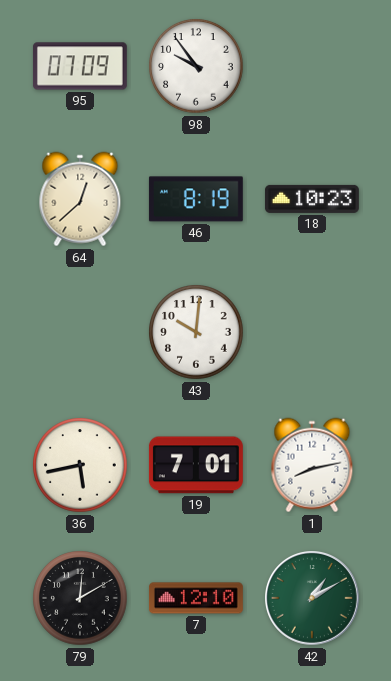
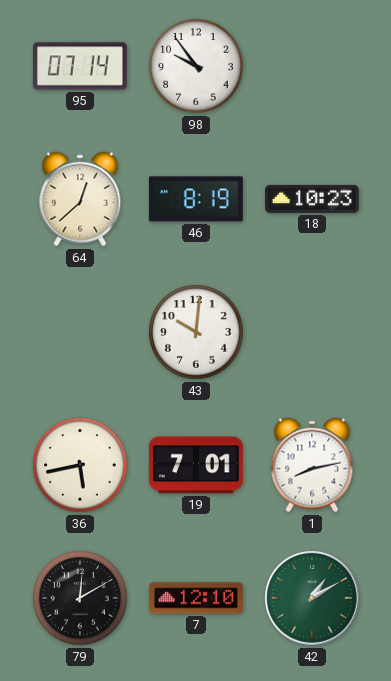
95: 07:09 -> 07:14 (80, 66)
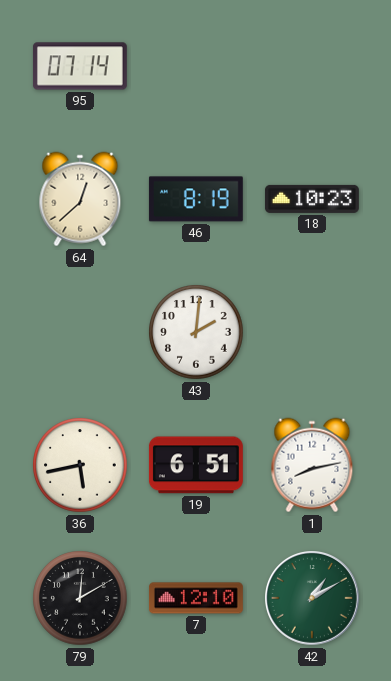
98: 9:54 -> none (196, 66)
43: 10:01 -> 2:01 (196, 332)
19: 7:01 -> 6:51 (196, 465)
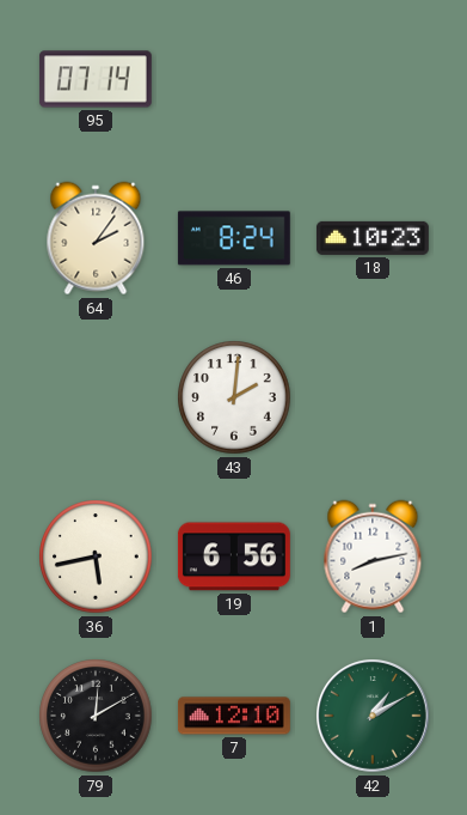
64: 12:38 -> 2:06 (96, 238)
46: 8:19 -> 8:24 (234, 238)
19: 6:51 -> 6:56 (234, 556)
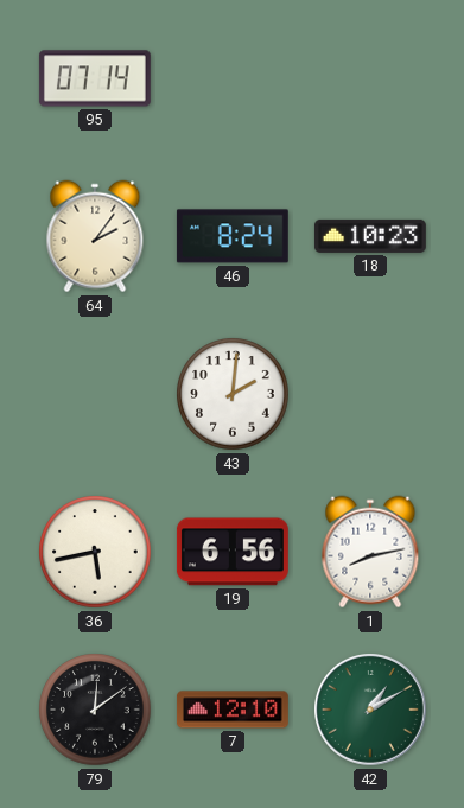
79: 12:10 -> 12:09 (95, 710)
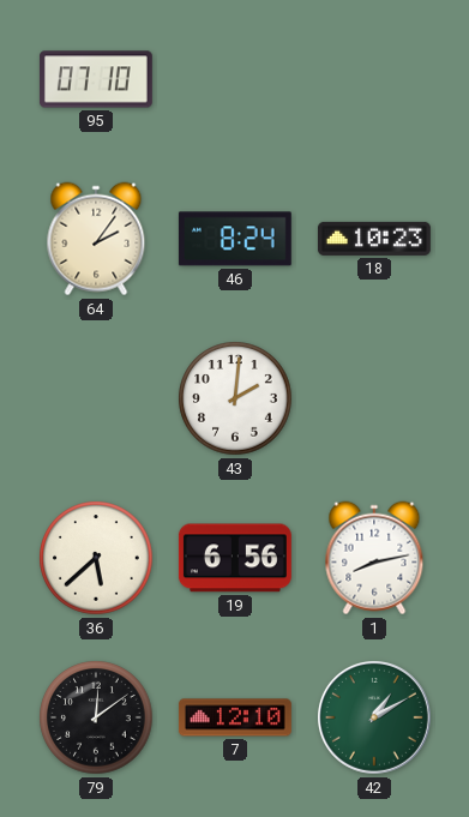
95: 07:14 -> 07:10 (96, 79)
36: 5:43 -> 5:38 (96, 558)
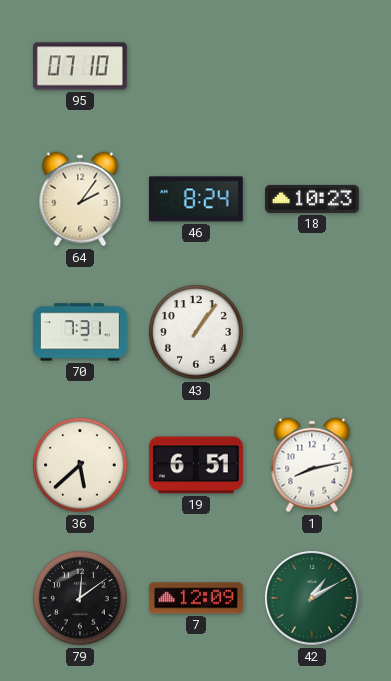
70: none -> 7:31 (80, 332)
43: 2:01 -> 1:06 (196, 332)
19: 6:56 -> 6:51 (196, 465)
7: 12:10 -> 12:09 (196, 598)
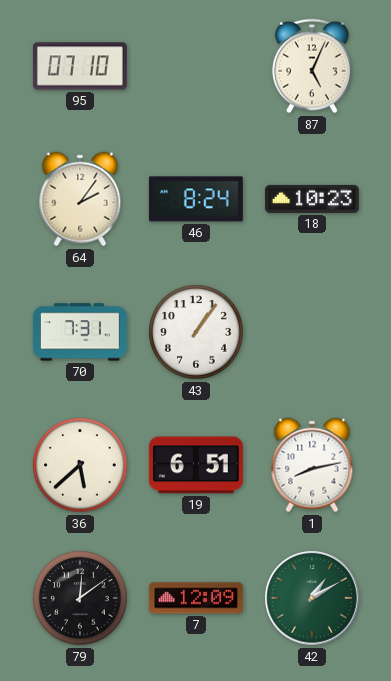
87: none -> 5:04 (312, 66)
